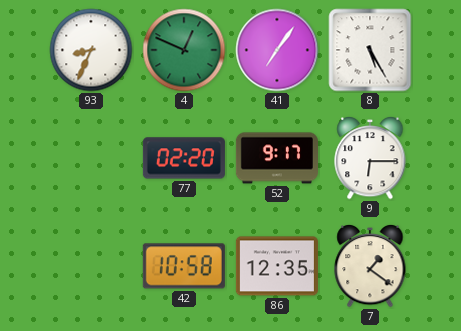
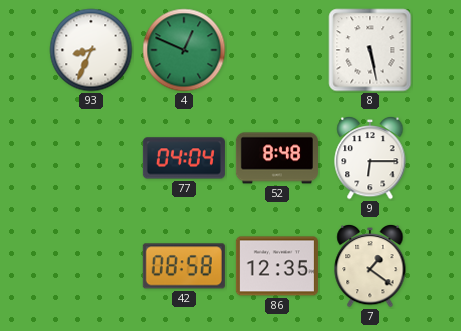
41: 7:06 -> none (277, 50)
8: 5:25 -> 5:28 (370, 50)
77: 02:20 -> 04:04 (184, 158)
52: 9:17 -> 8:48 (277, 158)
42: 10:58 -> 08:58 (184, 266)
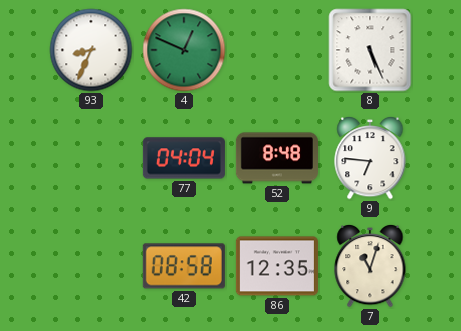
8: 5:28 -> 5:26 (370, 50)
9: 6:15 -> 6:46 (370, 158)
7: 1:21 -> 11:03 (370, 266)
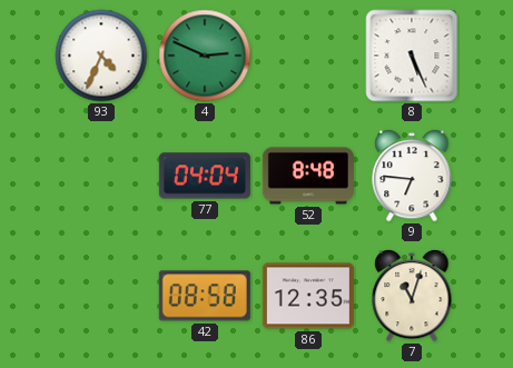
93: 8:34 -> 4:34 (101, 56)
4: 12:49 -> 2:49 (205, 56)
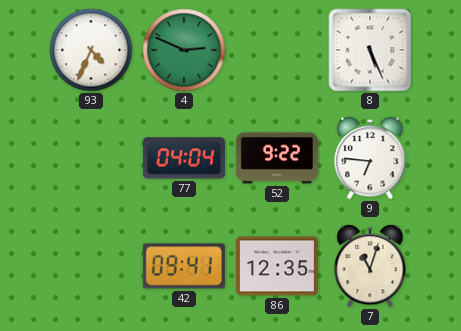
52: 8:48 -> 9:22 (277, 158)
42: 08:58 -> 09:41 (184, 266)
